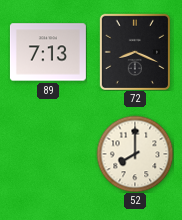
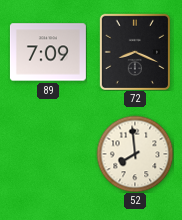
89: 7:13 -> 7:09 (48, 52)
52: 8:00 -> 7:59 (135, 154)
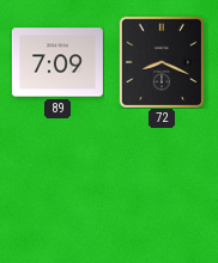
52: 7:59 -> none (135, 154)
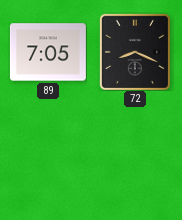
89: 7:09 -> 7:05 (48, 52)
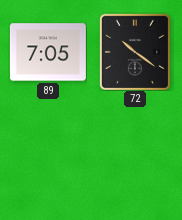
72: 8:19 -> 10:21 (134, 51)
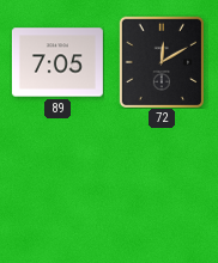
72: 10:21 -> 12:10 (161, 61)
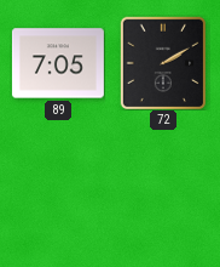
72: 12:10 -> 2:10 (162, 62)
